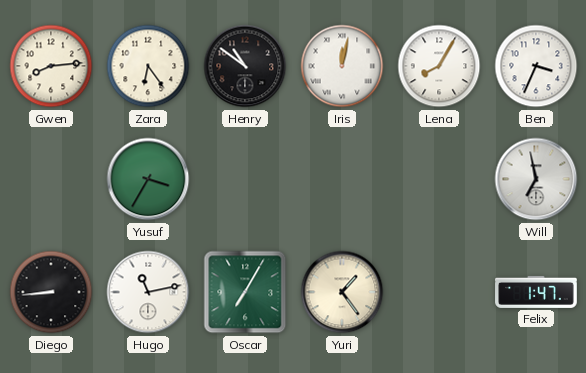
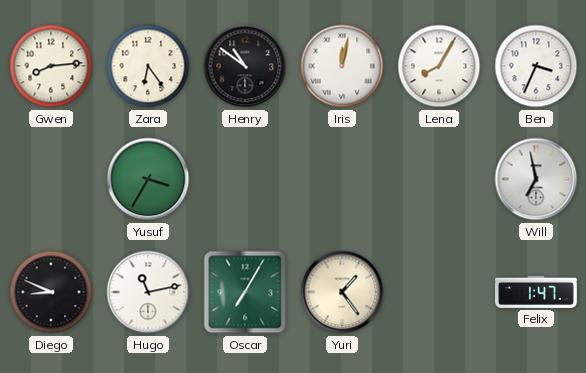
Diego: 8:44 -> 8:49 (51, 292)
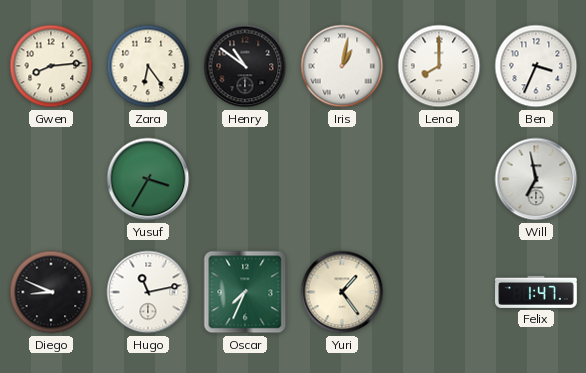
Iris: 12:02 -> 1:02 (342, 66)
Lena: 8:05 -> 8:00 (439, 66)
Oscar: 7:05 -> 7:34 (245, 292)
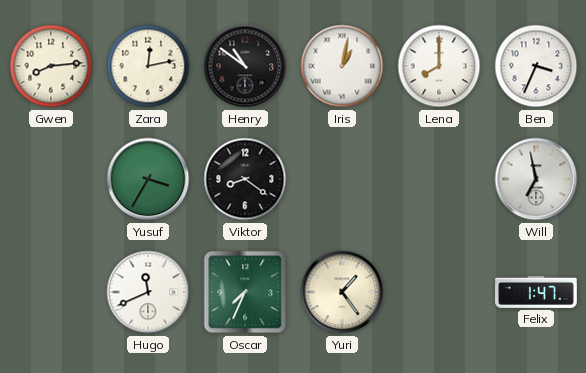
Zara: 6:24 -> 12:13 (148, 66)
Viktor: none -> 8:21 (245, 179)
Diego: 8:49 -> none (51, 292)
Hugo: 11:13 -> 11:41 (148, 292)
